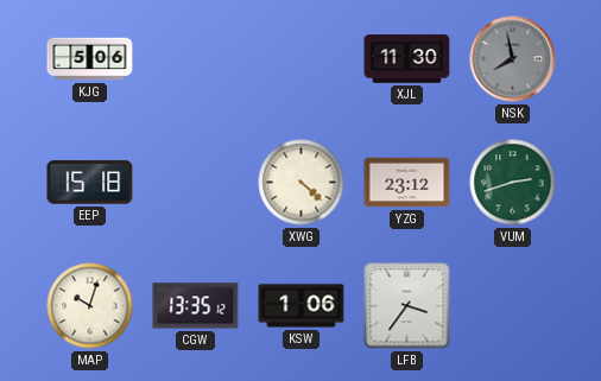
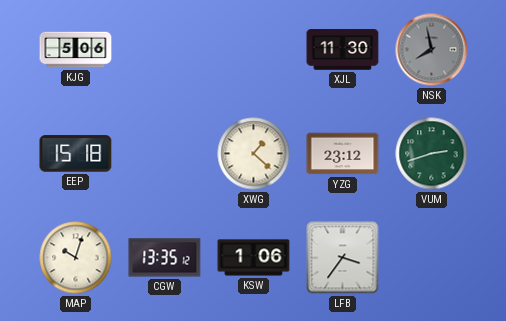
XWG: 4:22 -> 1:22 (254, 154)
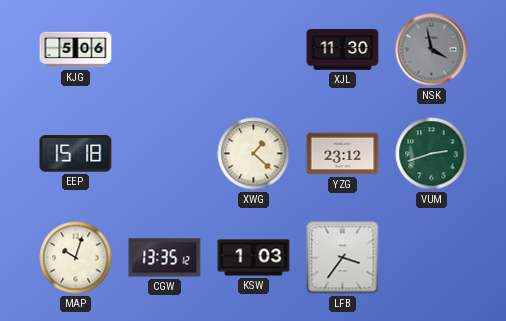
NSK: 7:58 -> 3:58 (432, 50)
KSW: 1:06 -> 1:03 (254, 258)
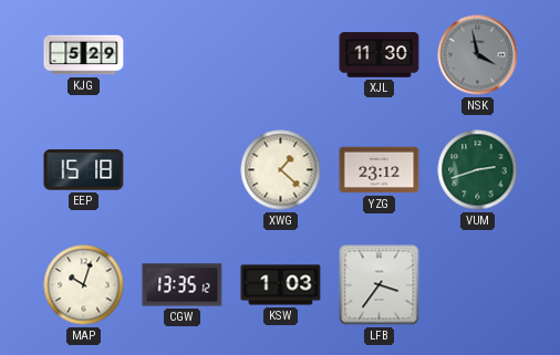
KJG: 5:06 -> 5:29 (84, 55)
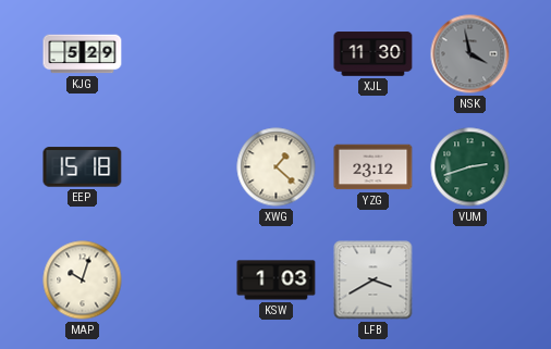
CGW: 13:35 -> none (183, 285)
LFB: 3:36 -> 3:40 (374, 281)
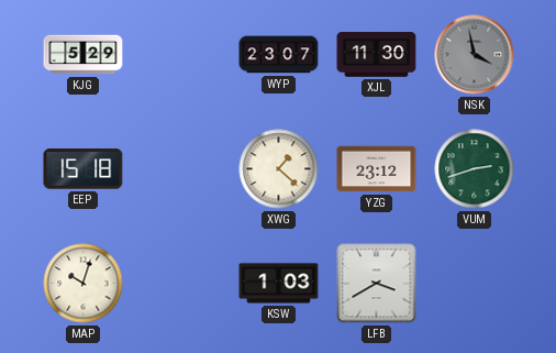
WYP: none -> 23:07 (279, 55)
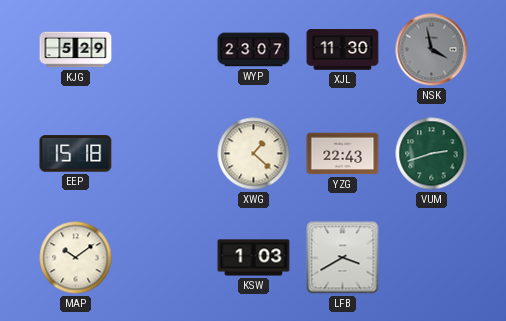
YZG: 23:12 -> 22:43 (343, 154)
MAP: 10:03 -> 10:09 (76, 258)
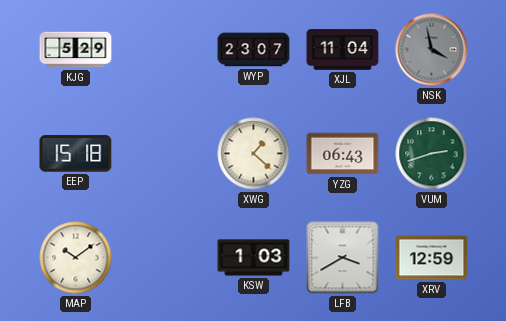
XJL: 11:30 -> 11:04 (343, 50)
YZG: 22:43 -> 06:43 (343, 154)
XRV: none -> 12:59 (432, 258)
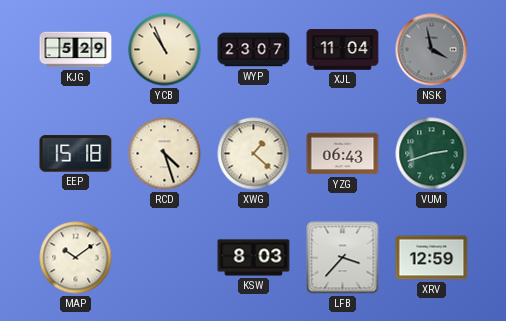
YCB: none -> 10:56 (165, 50)
RCD: none -> 4:27 (165, 154)
KSW: 1:03 -> 8:03 (254, 258)
LFB: 3:40 -> 3:37 (343, 258)
